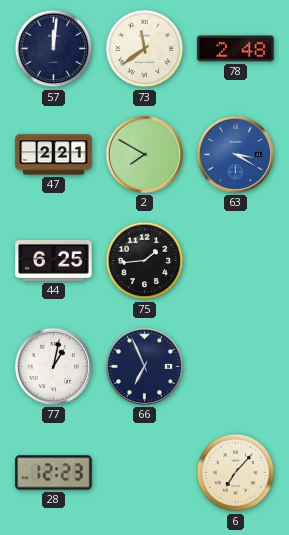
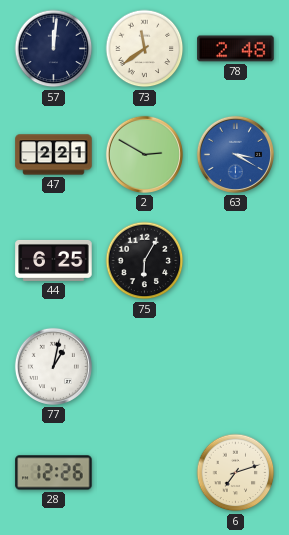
2: 7:50 -> 2:50 (144, 154)
75: 1:44 -> 6:05 (145, 261)
66: 6:56 -> none (144, 366)
28: 12:23 -> 12:26 (54, 473)
6: 7:07 -> 7:12 (236, 473)
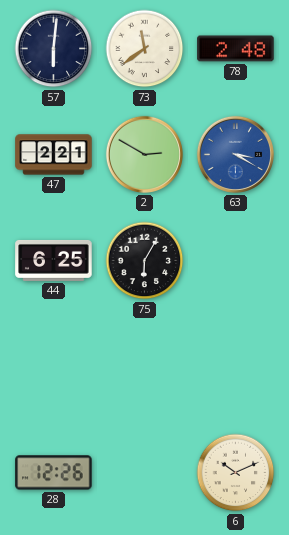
57: 12:01 -> 6:01 (54, 49)
77: 1:02 -> none (53, 366)
6: 7:12 -> 10:11 (236, 473)
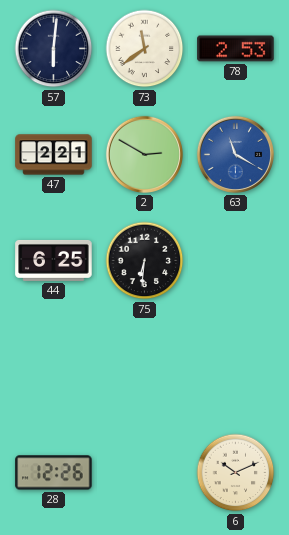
78: 2:48 -> 2:53 (236, 49)
63: 3:20 -> 11:20 (235, 154)
75: 6:05 -> 6:31 (145, 261)
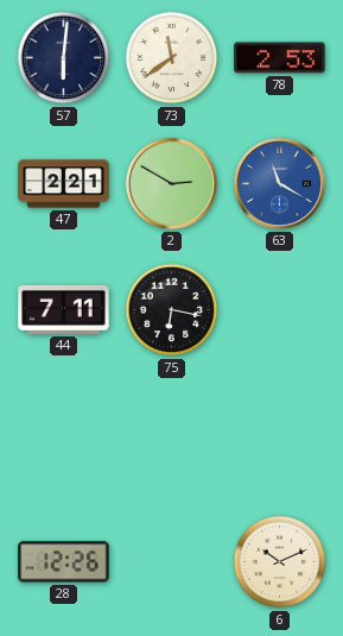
44: 6:25 -> 7:11 (64, 309)
75: 6:31 -> 6:17 (172, 310)
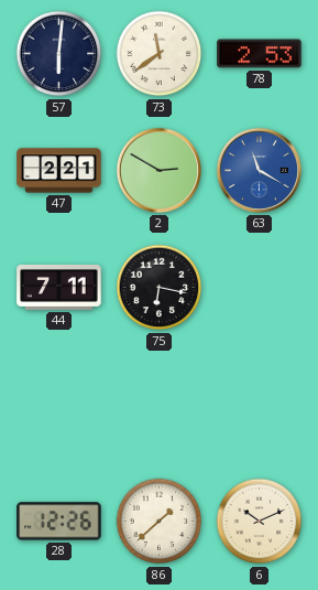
86: none -> 1:38 (160, 522)
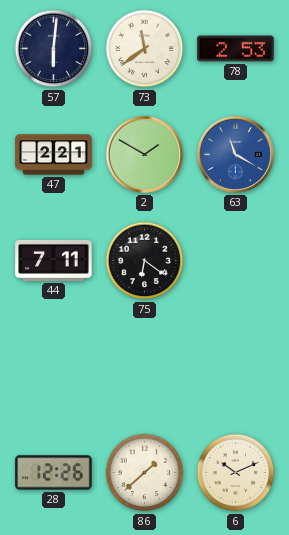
2: 2:50 -> 1:50 (144, 154)
75: 6:17 -> 6:21 (145, 261)
